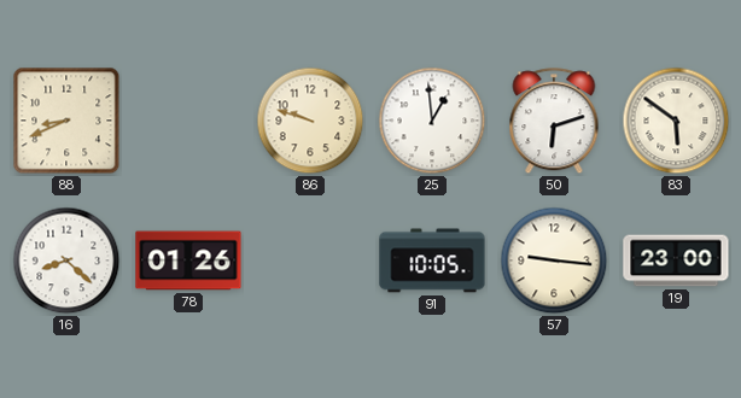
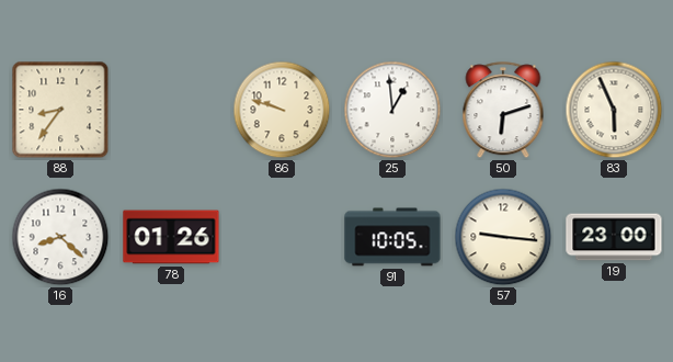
88: 8:41 -> 8:36 (60, 110)
83: 5:51 -> 5:56 (614, 110)
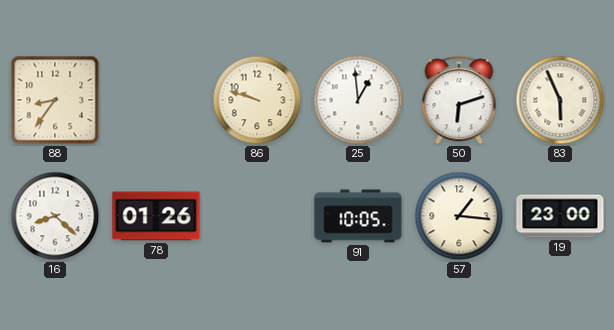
57: 9:16 -> 1:16 (459, 216)
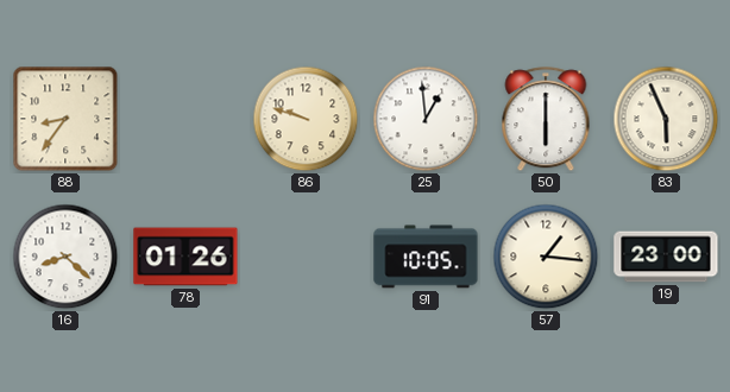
50: 6:12 -> 6:00 (546, 120)
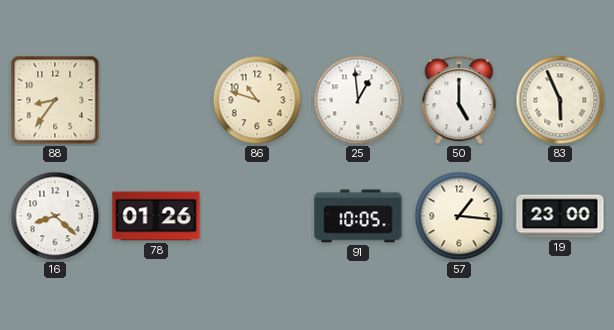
86: 9:48 -> 10:48 (257, 100)
50: 6:00 -> 5:00 (459, 101)
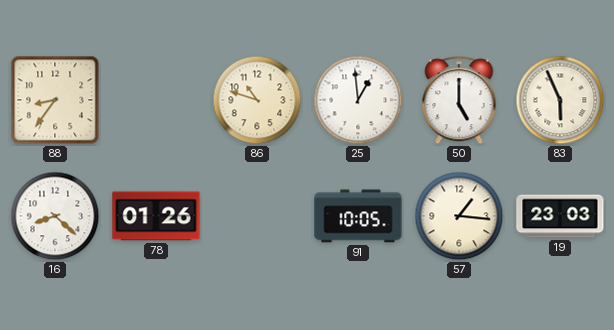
19: 23:00 -> 23:03 (560, 216)
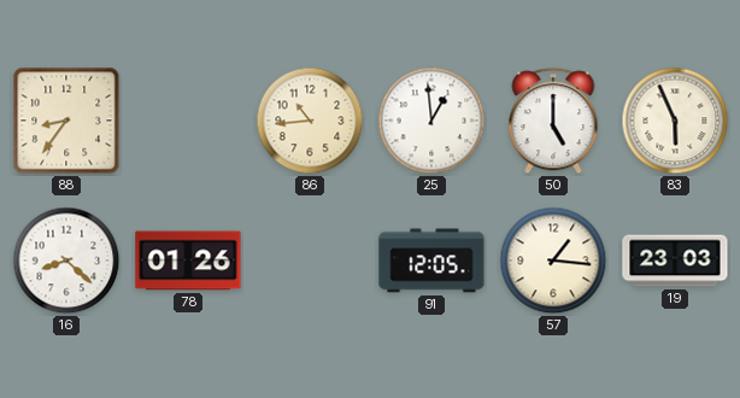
86: 10:48 -> 10:44 (310, 121)
91: 10:05 -> 12:05 (431, 261)
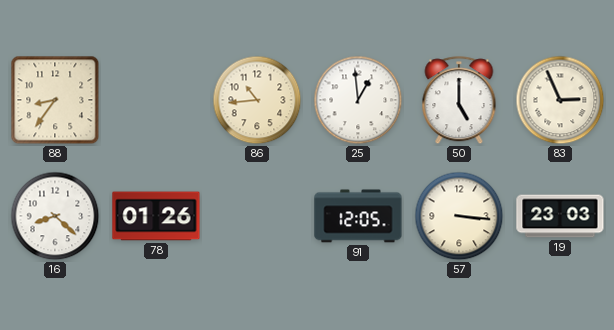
83: 5:56 -> 2:56 (560, 100)
57: 1:16 -> 3:16 (459, 216)
